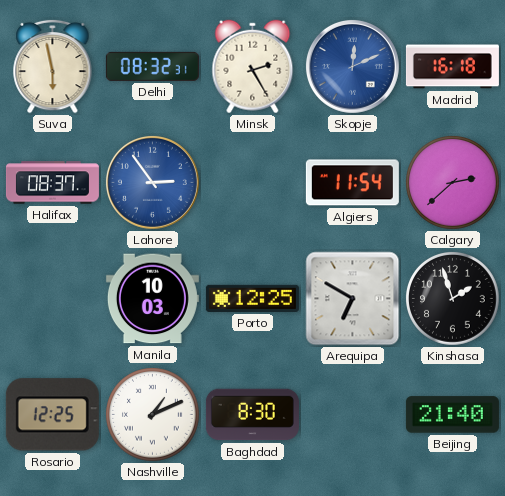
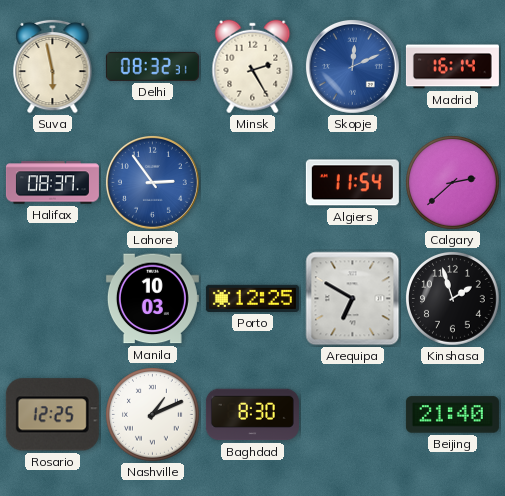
Madrid: 16:18 -> 16:14 (452, 67)
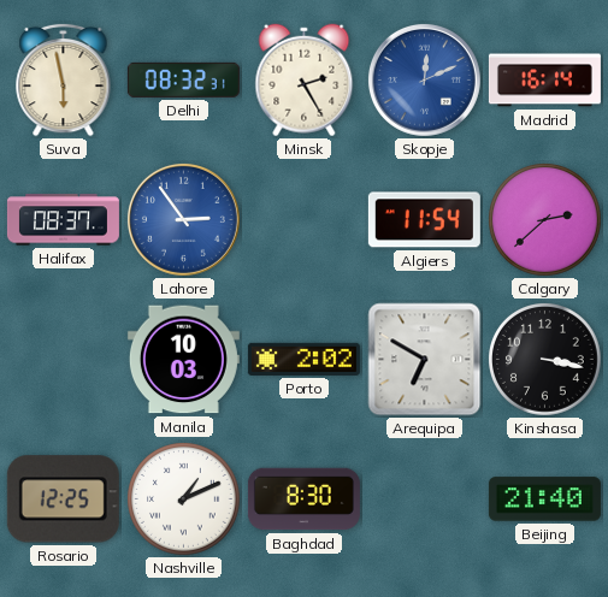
Porto: 12:25 -> 2:02 (303, 359)
Kinshasa: 1:57 -> 3:17 (545, 360)
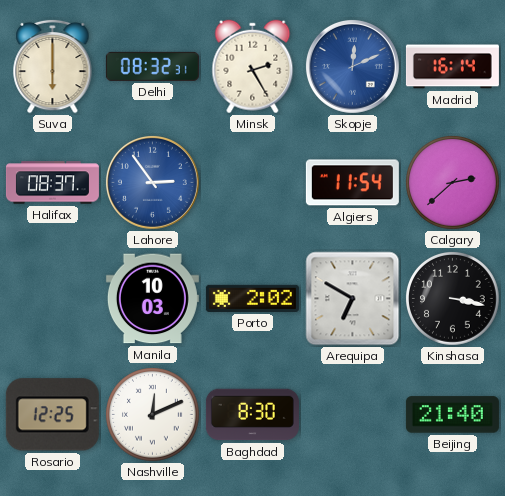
Suva: 5:58 -> 6:00 (53, 66)
Nashville: 1:11 -> 12:11 (153, 415)
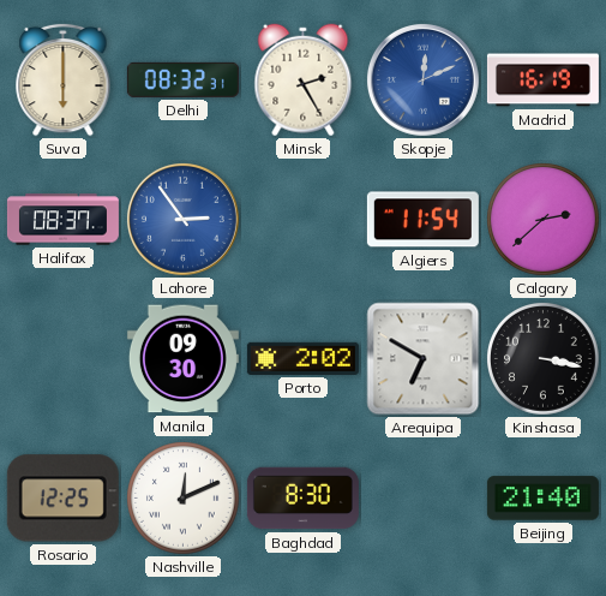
Madrid: 16:14 -> 16:19 (542, 81)
Manila: 10:03 -> 09:30 (182, 359)
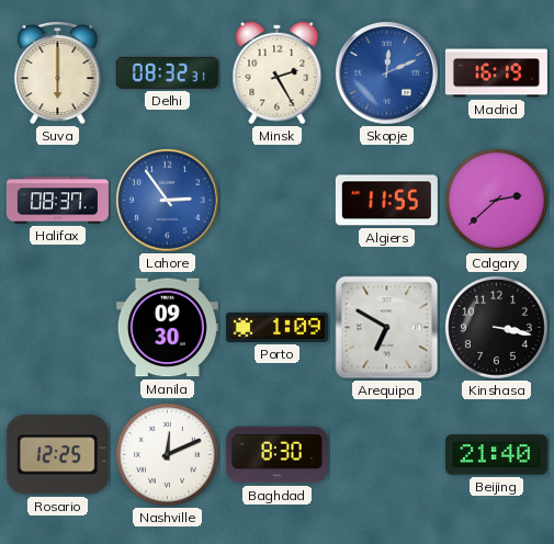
Algiers: 11:54 -> 11:55 (386, 201)
Porto: 2:02 -> 1:09 (276, 327)
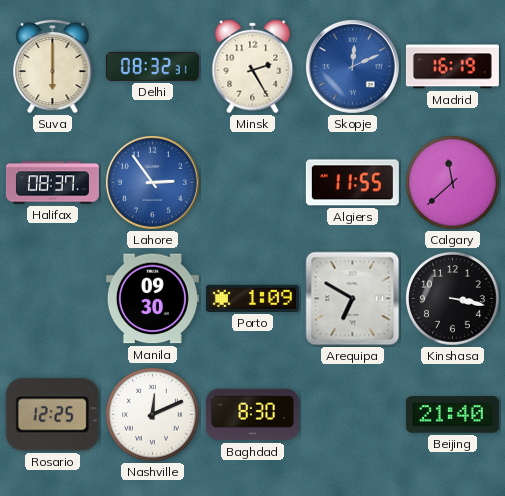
Calgary: 2:38 -> 11:38 (453, 183)
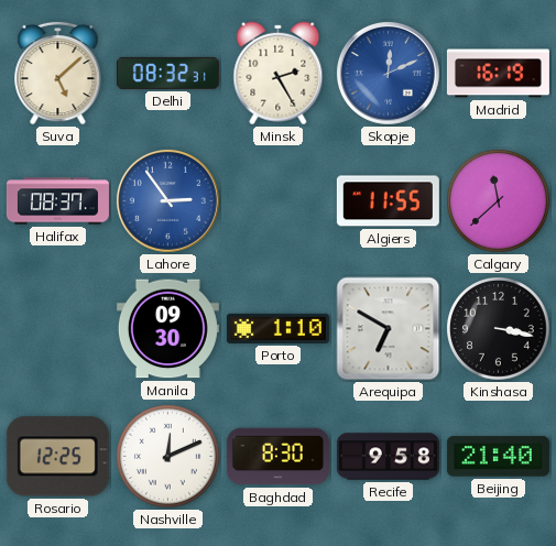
Suva: 6:00 -> 5:08 (58, 73)
Porto: 1:09 -> 1:10 (277, 328)
Recife: none -> 9:58 (388, 457)
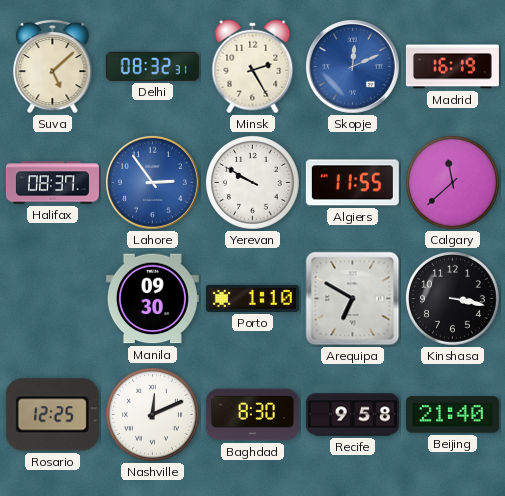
Yerevan: none -> 9:50 (253, 183)
